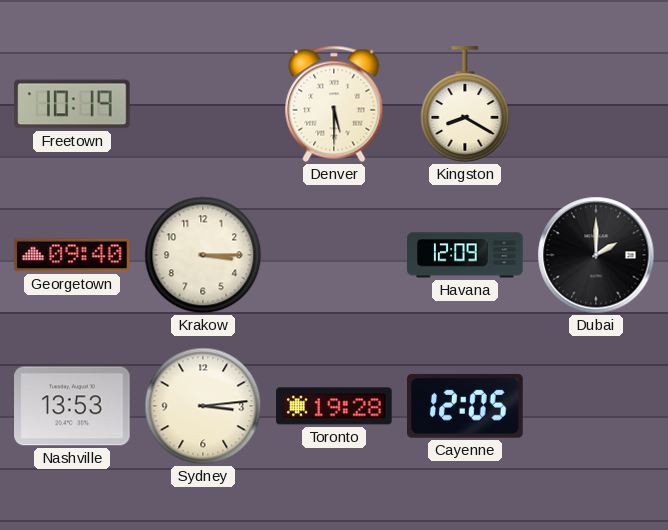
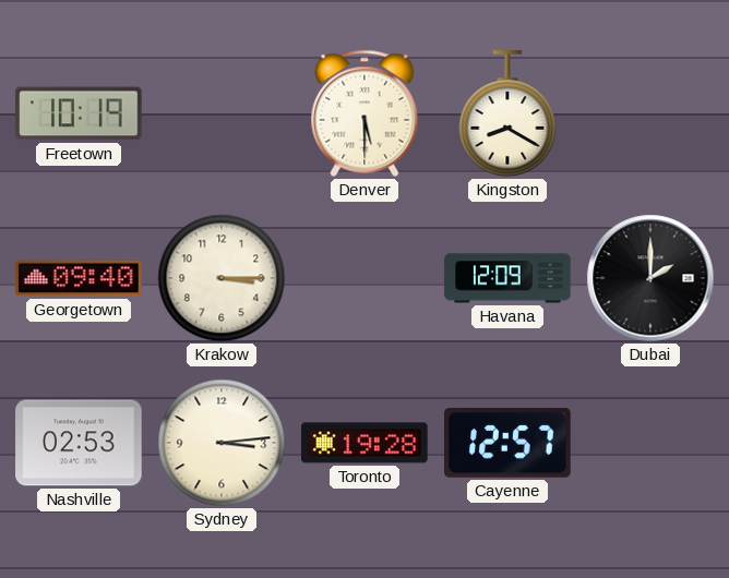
Nashville: 13:53 -> 02:53 (79, 443)
Cayenne: 12:05 -> 12:57 (507, 443)
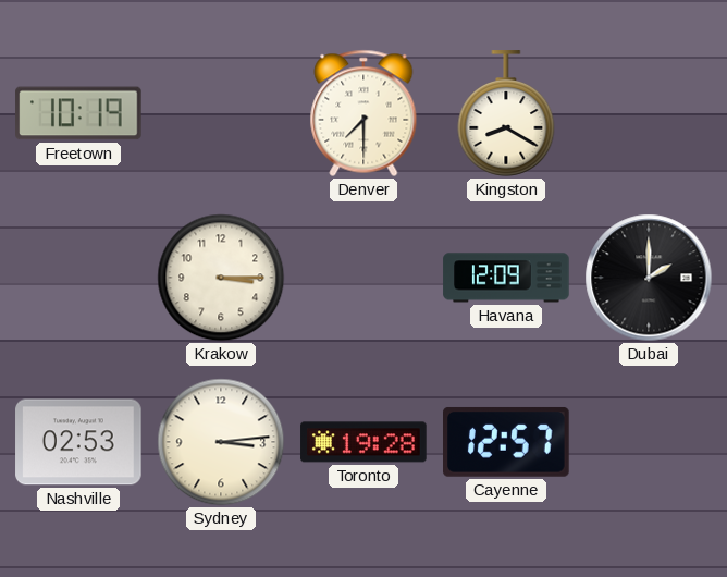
Denver: 5:30 -> 7:30 (363, 113)
Georgetown: 09:40 -> none (79, 278)
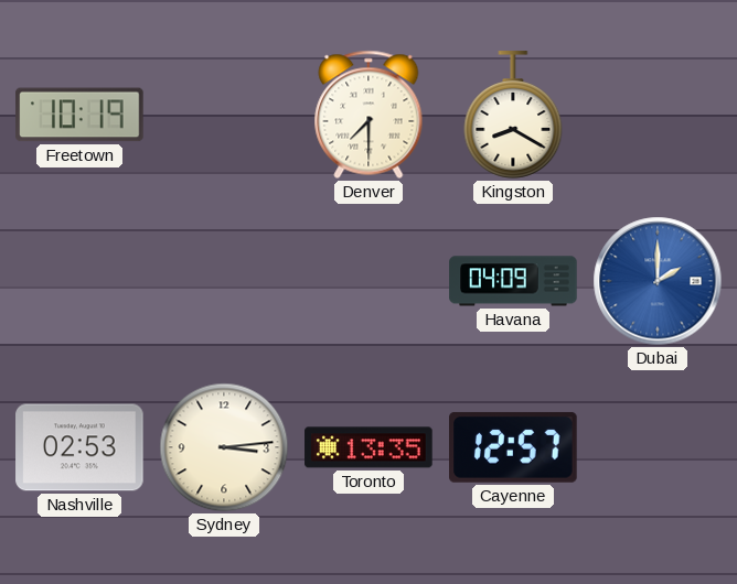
Krakow: 3:15 -> none (221, 278)
Havana: 12:09 -> 04:09 (513, 281)
Dubai dial: black -> blue (658, 281)
Toronto: 19:28 -> 13:35 (368, 447)
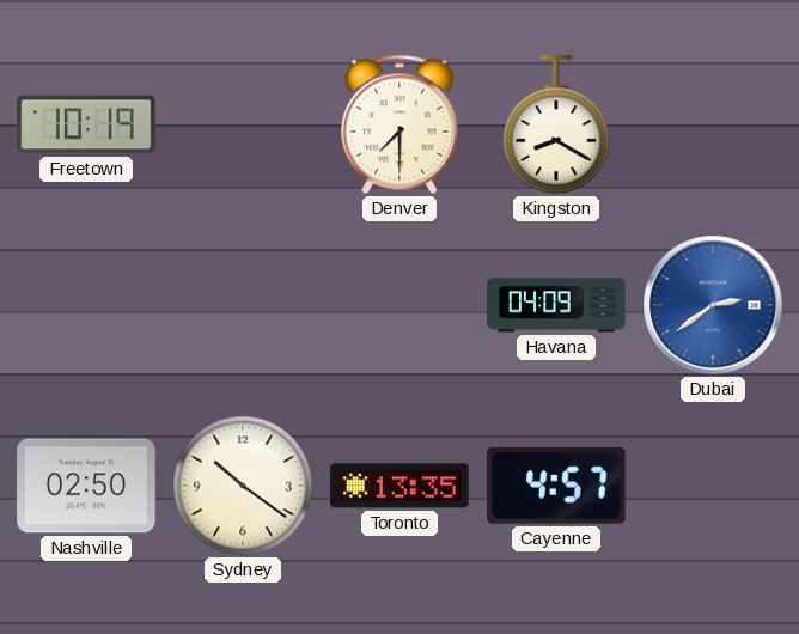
Dubai: 2:00 -> 2:39 (713, 305)
Nashville: 02:53 -> 02:50 (86, 486)
Sydney: 3:14 -> 10:21 (243, 486)
Cayenne: 12:57 -> 4:57 (556, 486)
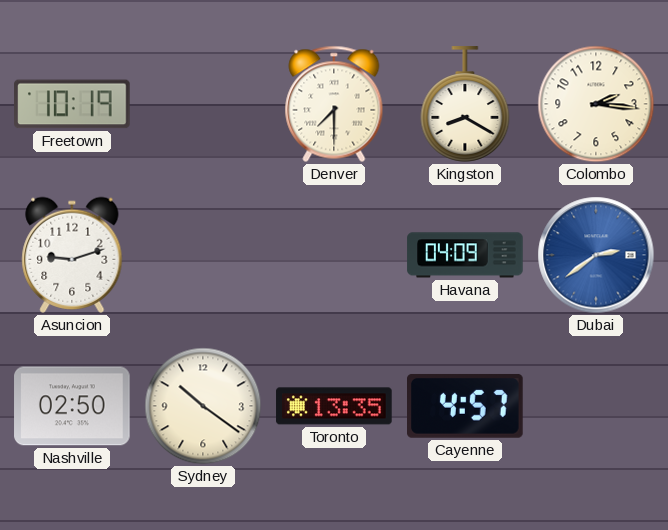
Colombo: none -> 2:16 (596, 104)
Asuncion: none -> 9:12 (72, 255)
